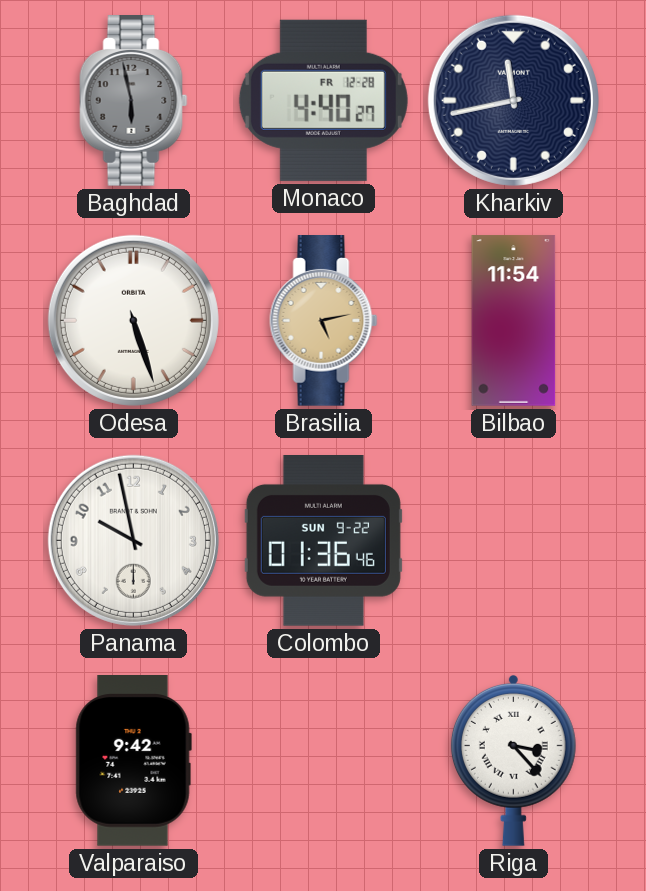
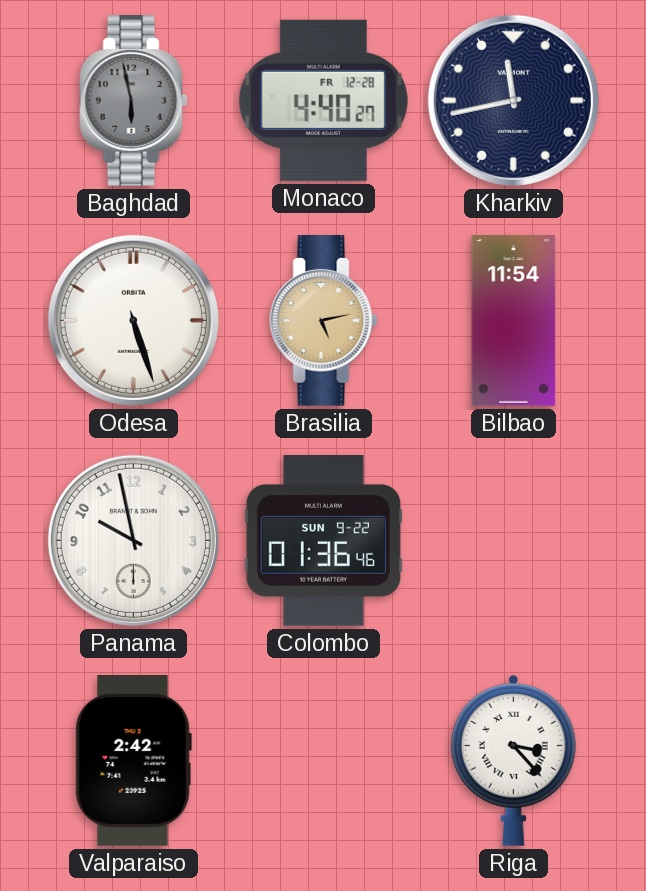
Valparaiso: 9:42 -> 2:42 (133, 761)
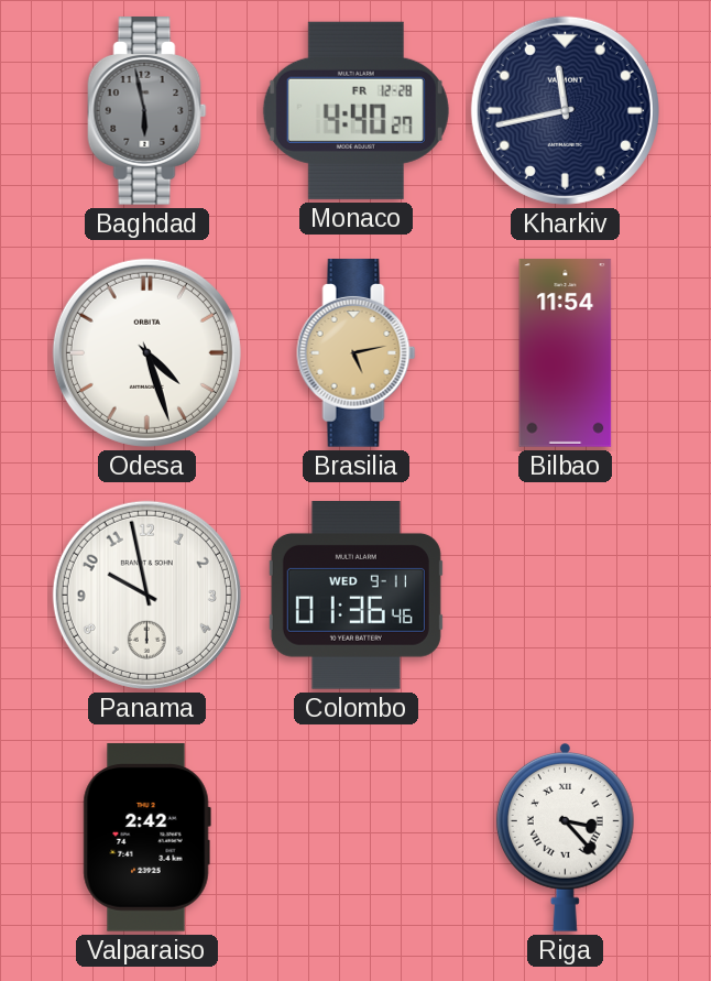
Odesa: 5:27 -> 4:27 (146, 352)
Colombo date: SUN 9-22 -> WED 9-11 (355, 596)
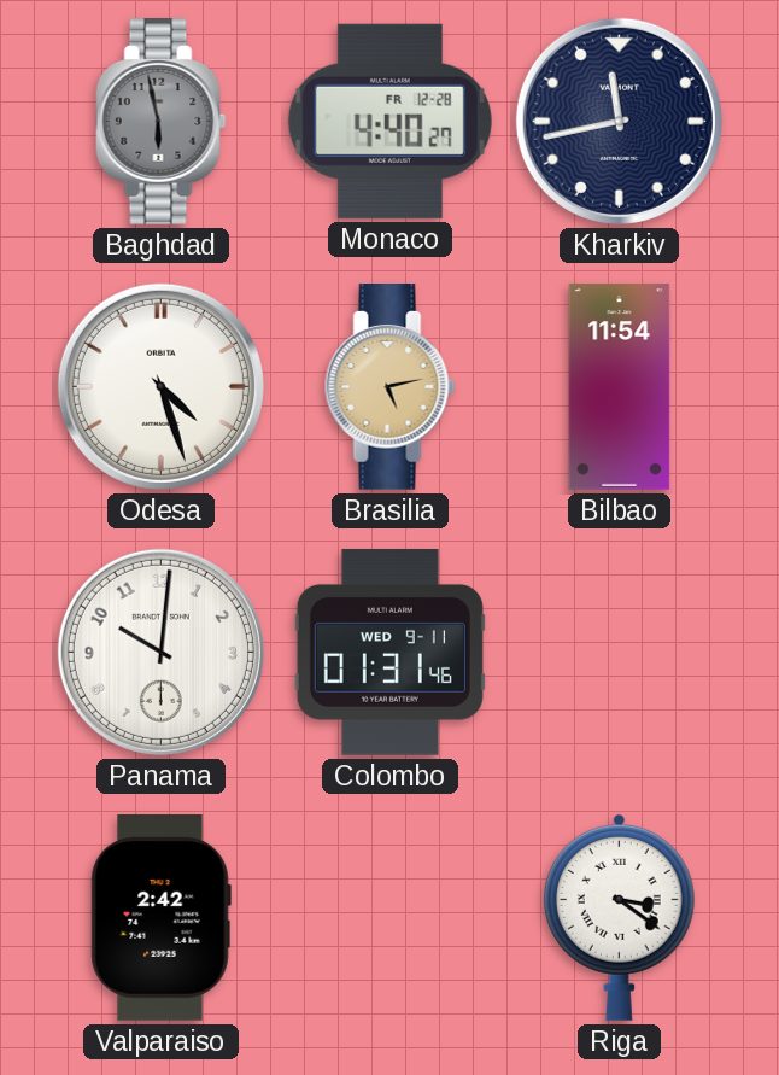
Panama: 9:58 -> 10:01 (160, 652)
Colombo: 01:36 -> 01:31 (389, 653)
Riga: 3:23 -> 3:21 (619, 917)
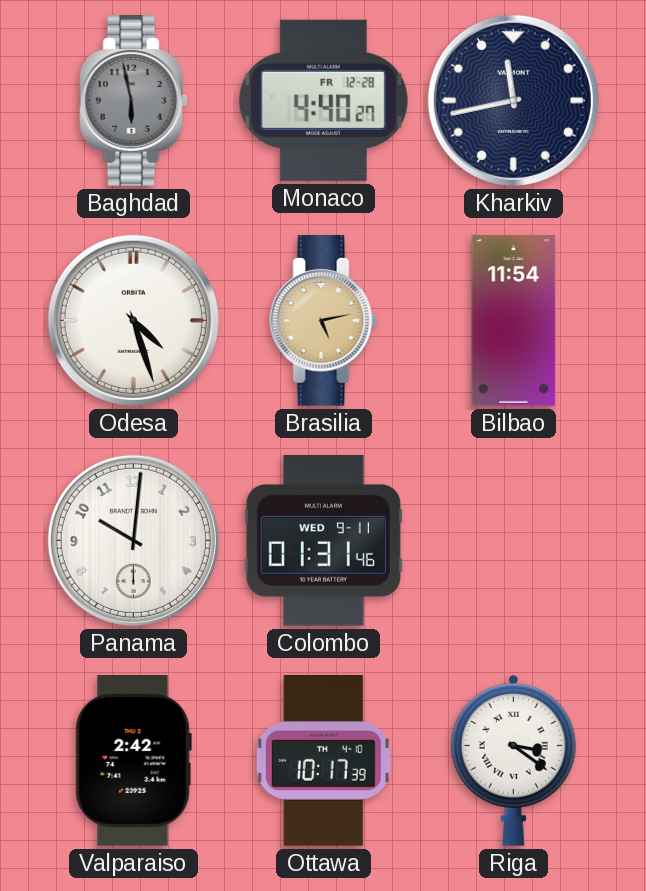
Ottawa: none -> 10:17 (323, 761)
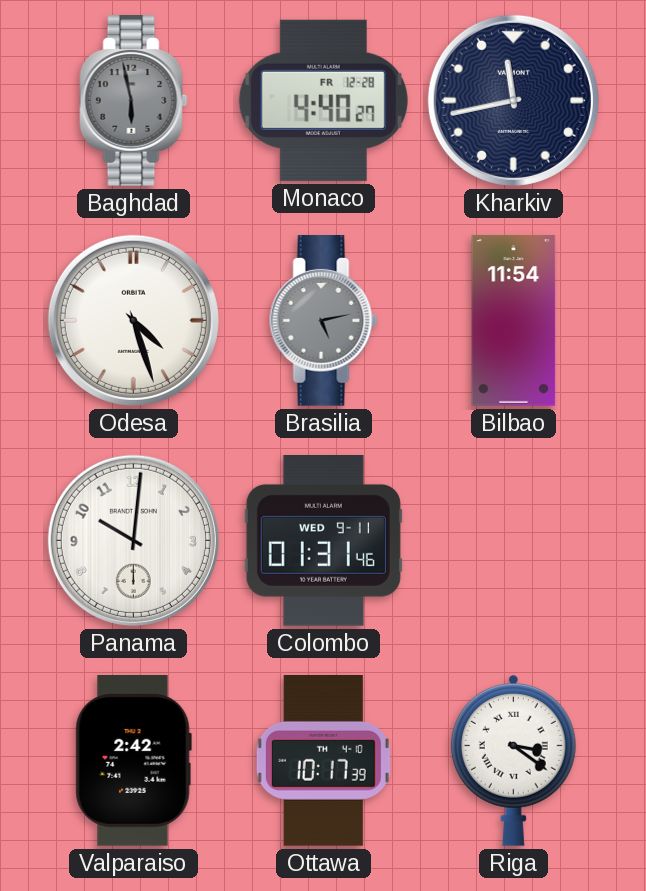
Brasilia dial: champagne -> grey (324, 321)
